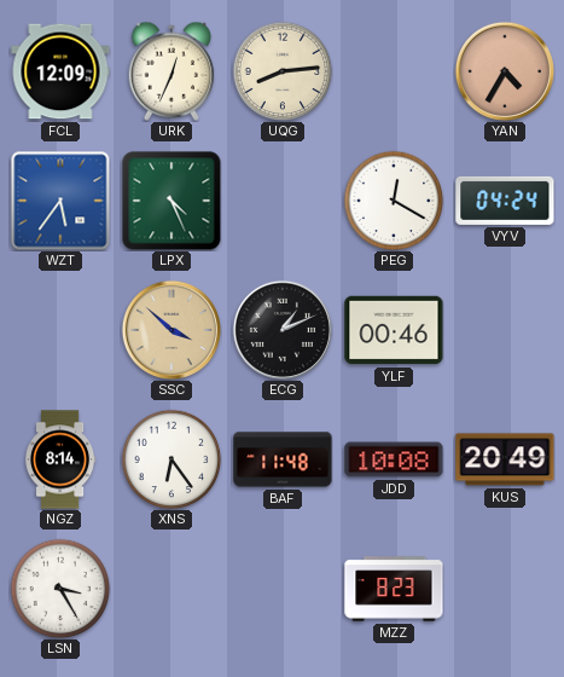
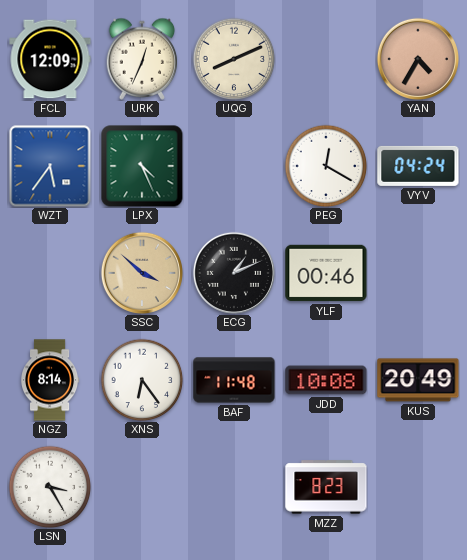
UQG: 8:14 -> 8:11 (234, 59)
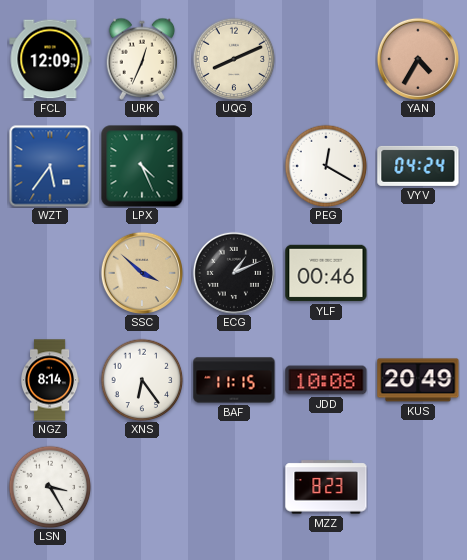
BAF: 11:48 -> 11:15 (234, 380)
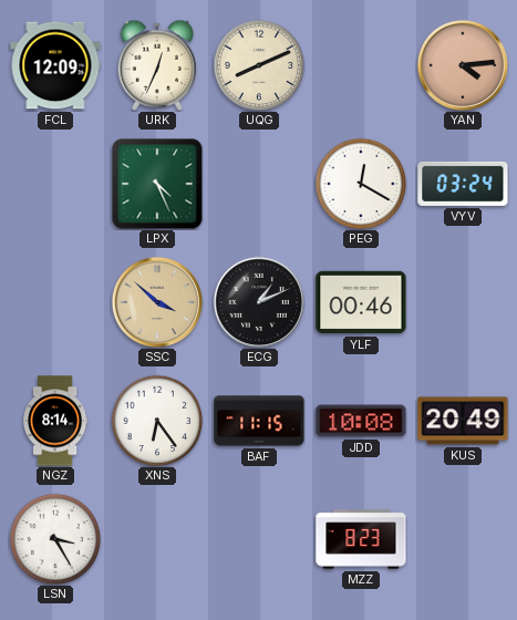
YAN: 4:35 -> 4:14 (462, 64)
WZT: 5:36 -> none (50, 166)
VYV: 04:24 -> 03:24 (463, 184)
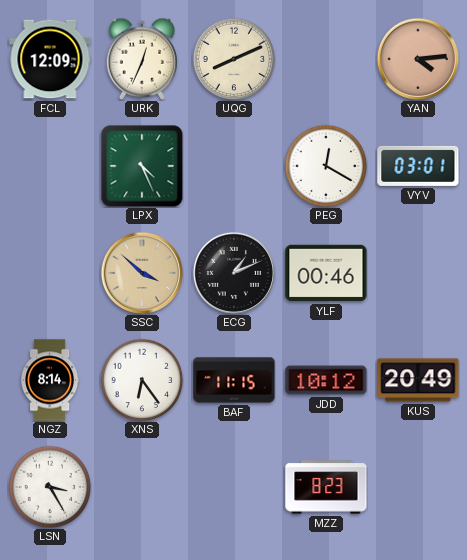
VYV: 03:24 -> 03:01 (418, 166)
JDD: 10:08 -> 10:12 (326, 380)
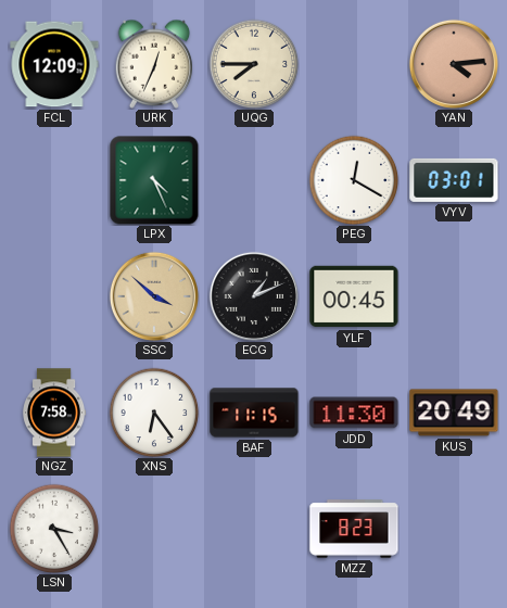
UQG: 8:11 -> 7:45 (254, 64)
YLF: 00:46 -> 00:45 (354, 296)
NGZ: 8:14 -> 7:58 (55, 413)
JDD: 10:12 -> 11:30 (354, 413)
